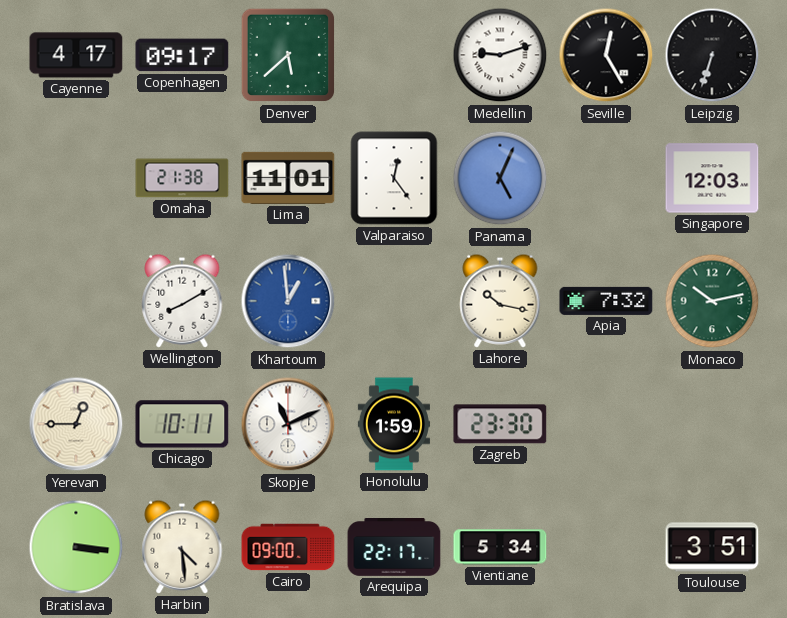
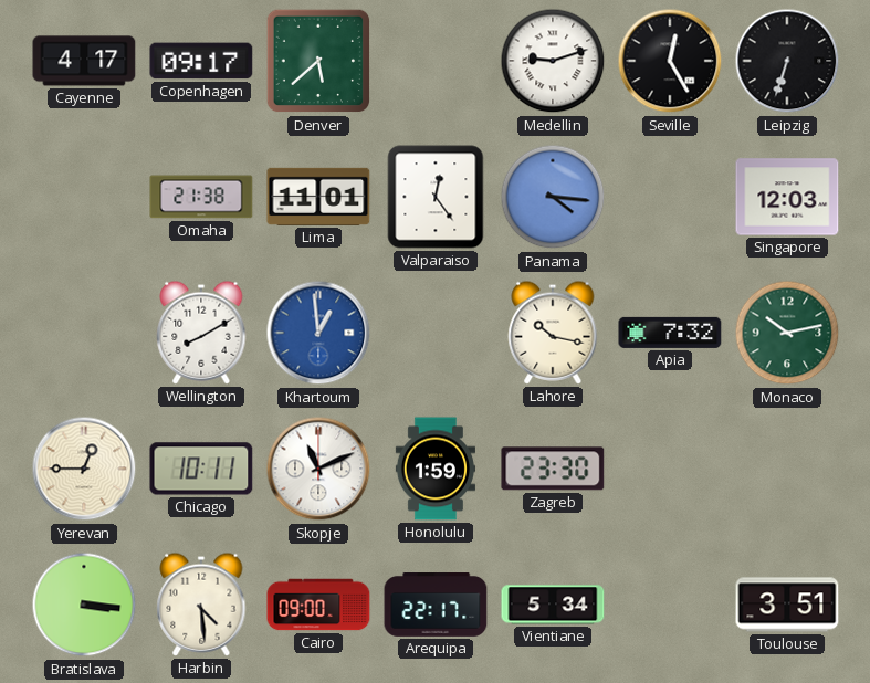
Panama: 5:04 -> 4:16 (553, 197)
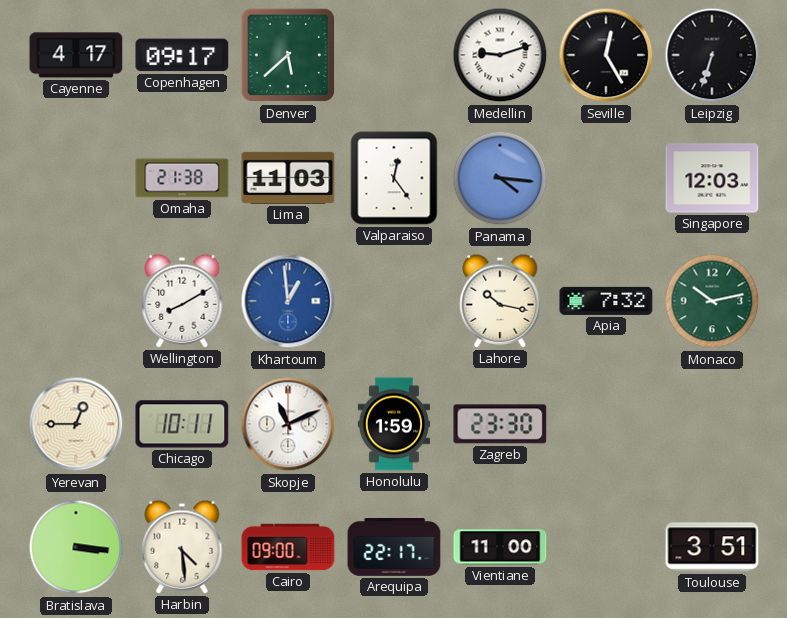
Lima: 11:01 -> 11:03 (288, 178)
Vientiane: 5:34 -> 11:00 (500, 547)
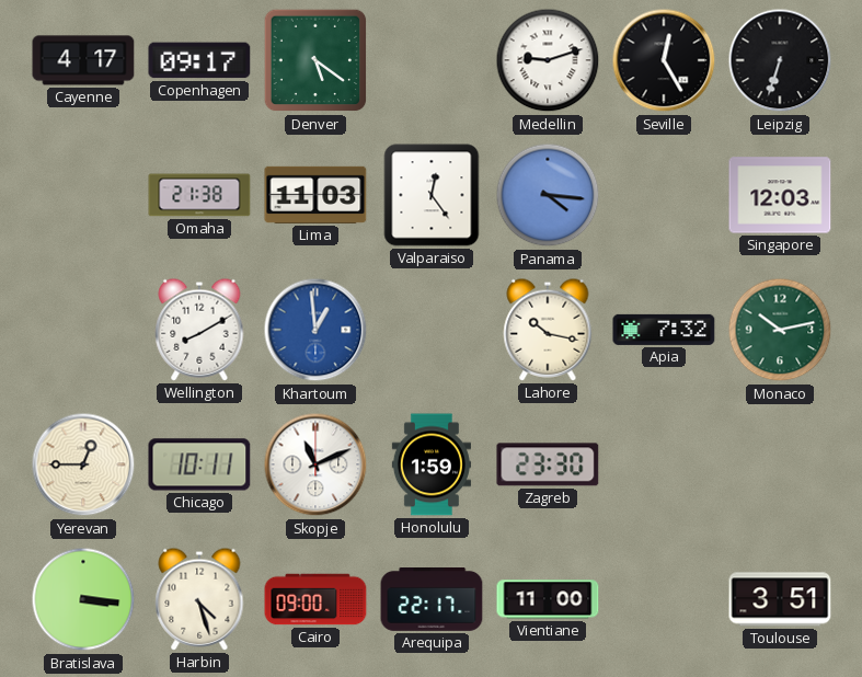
Denver: 5:38 -> 5:21 (315, 60)
Harbin: 4:29 -> 4:27 (199, 599)
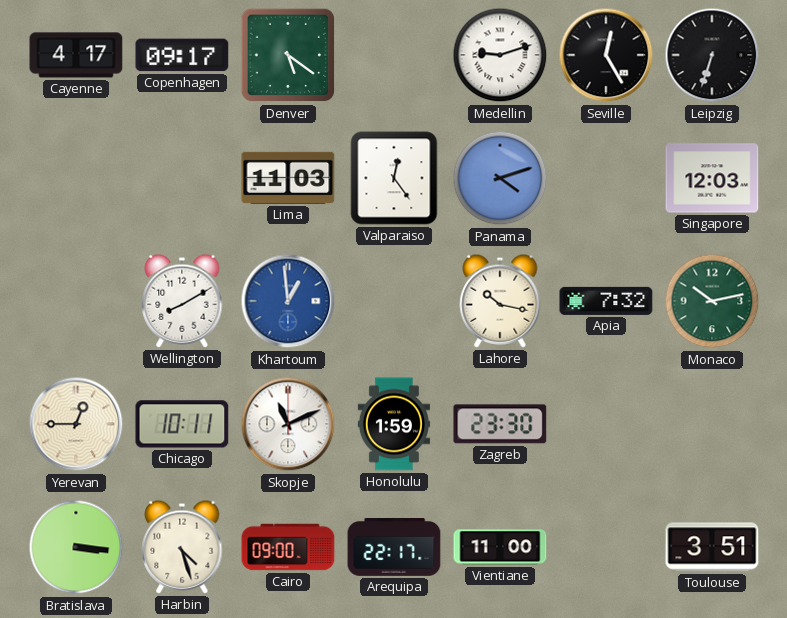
Omaha: 21:38 -> none (199, 195)
Panama: 4:16 -> 4:12 (500, 178)
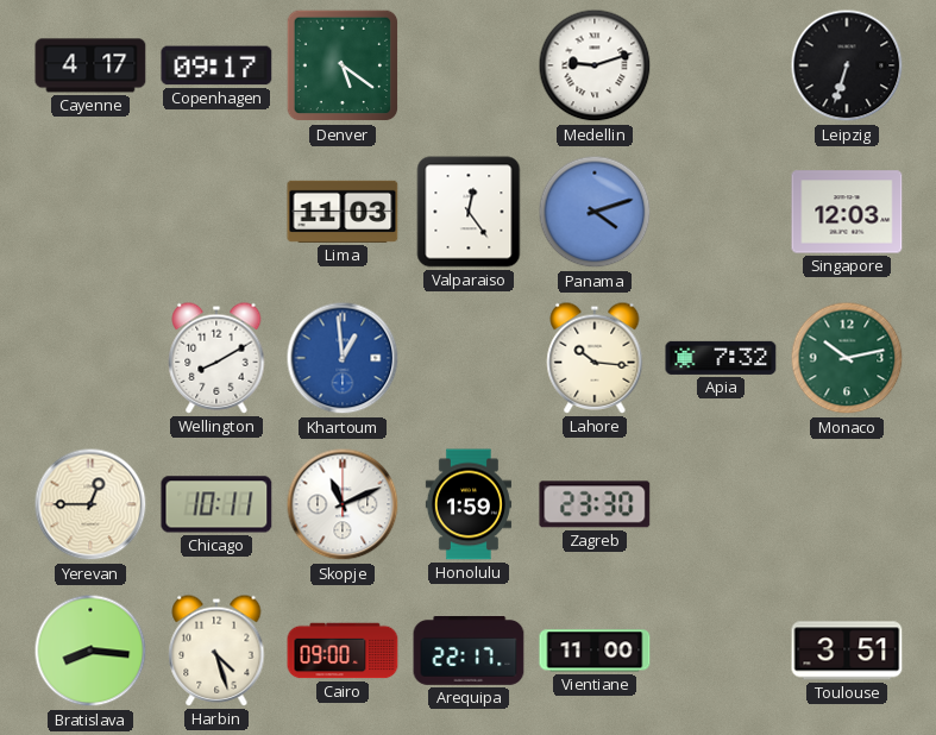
Seville: 12:25 -> none (606, 55)
Lahore: 10:17 -> 10:16 (595, 358)
Bratislava: 3:16 -> 8:16 (90, 651)
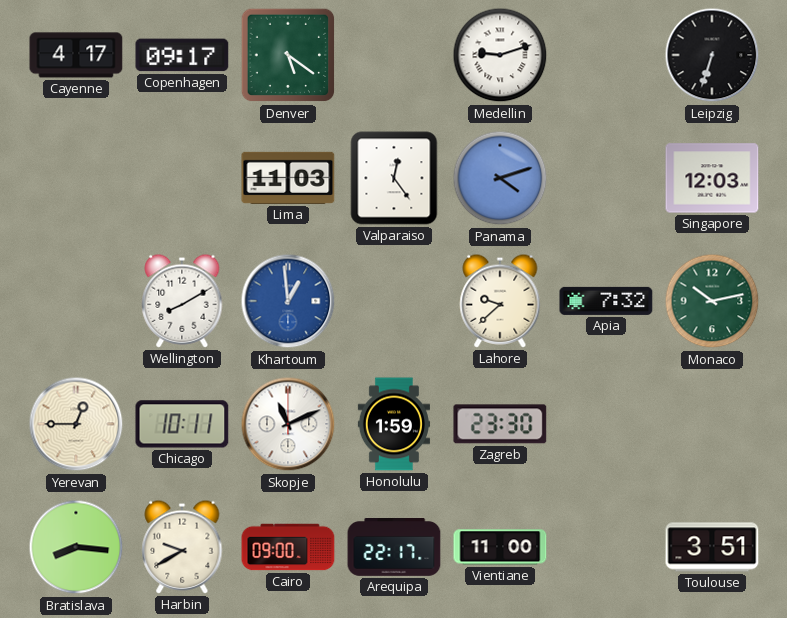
Lahore: 10:16 -> 9:38 (500, 301)
Harbin: 4:27 -> 9:40 (182, 547)
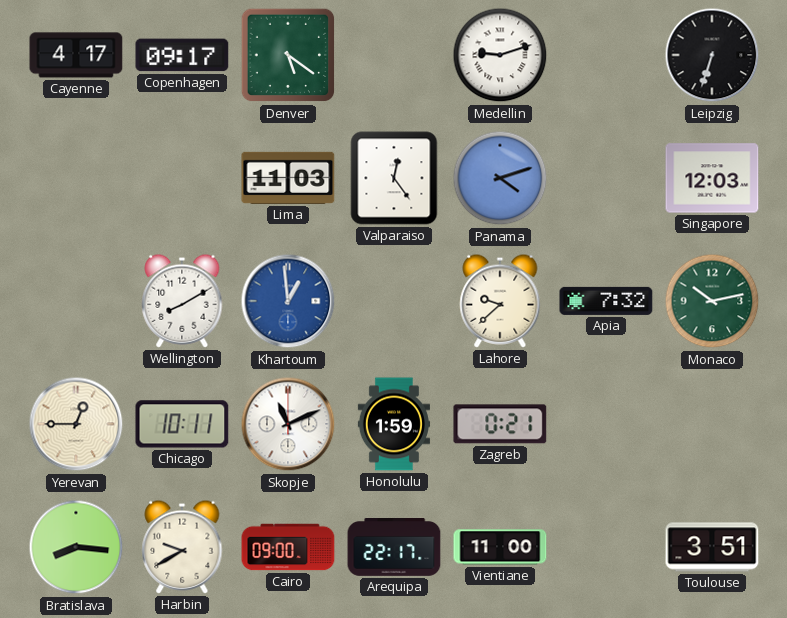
Zagreb: 23:30 -> 0:21 (500, 424)
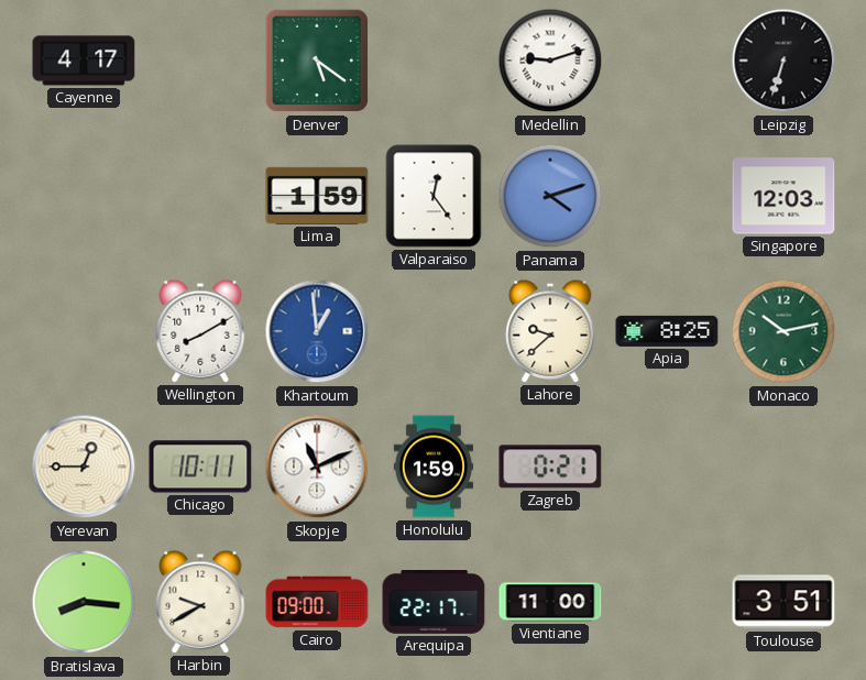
Copenhagen: 09:17 -> none (182, 55)
Lima: 11:03 -> 1:59 (317, 196)
Apia: 7:32 -> 8:25 (667, 331)
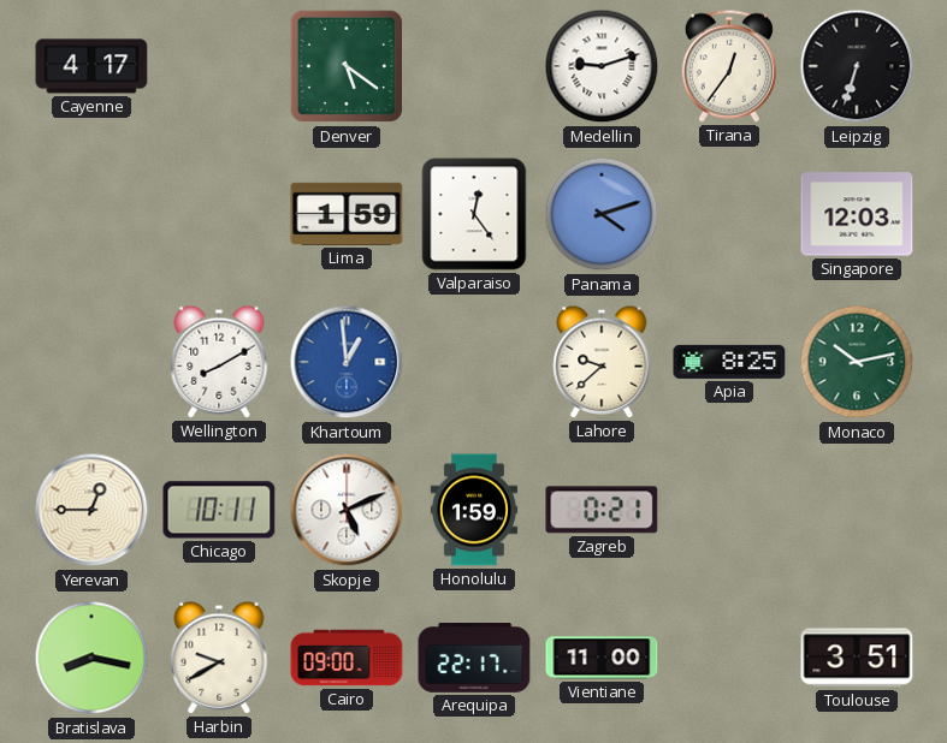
Tirana: none -> 12:36 (729, 66)
Skopje: 11:11 -> 5:11 (347, 510)
Bratislava: 8:16 -> 8:17 (91, 658)
